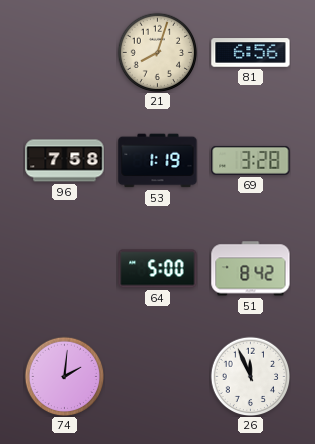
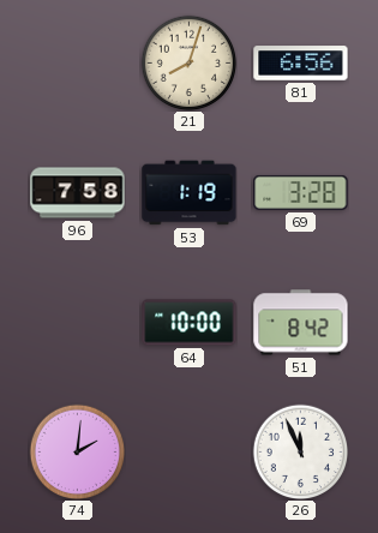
64: 5:00 -> 10:00 (190, 323)
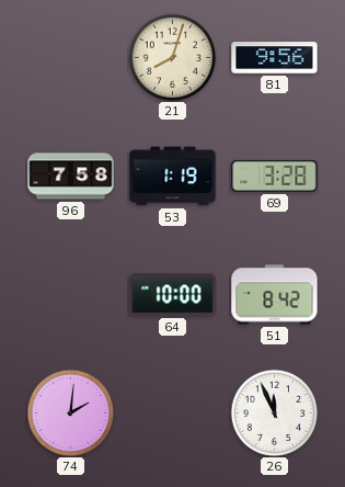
81: 6:56 -> 9:56 (275, 58)
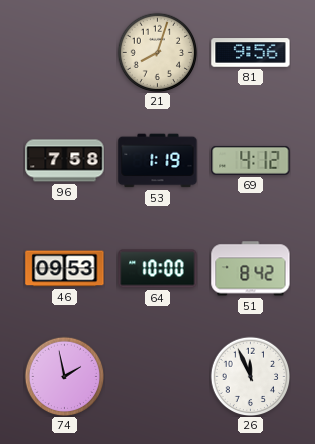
69: 3:28 -> 4:12 (251, 160)
46: none -> 09:53 (65, 269)
74: 2:01 -> 1:58 (64, 376)
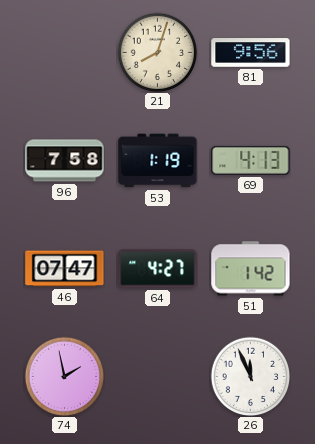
69: 4:12 -> 4:13 (251, 160)
46: 09:53 -> 07:47 (65, 269)
64: 10:00 -> 4:27 (158, 269)
51: 8:42 -> 1:42 (251, 269)
